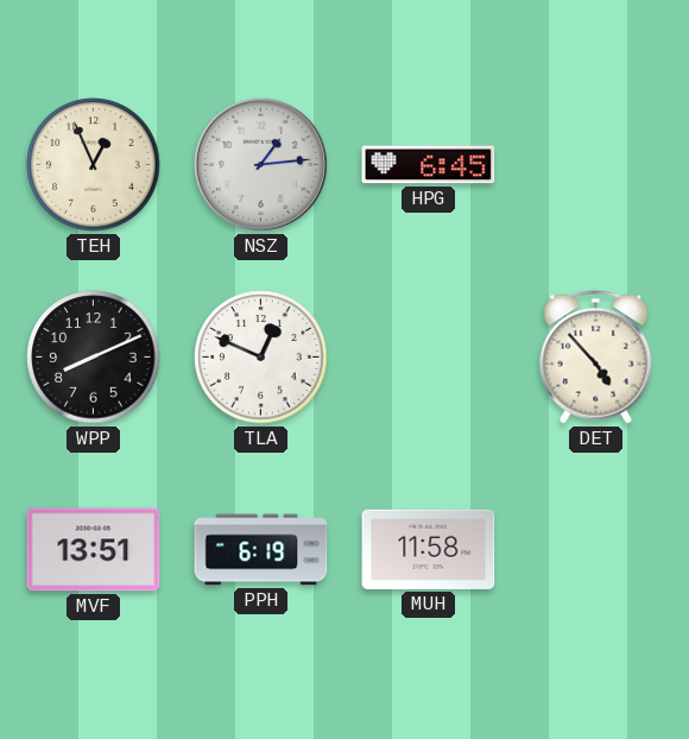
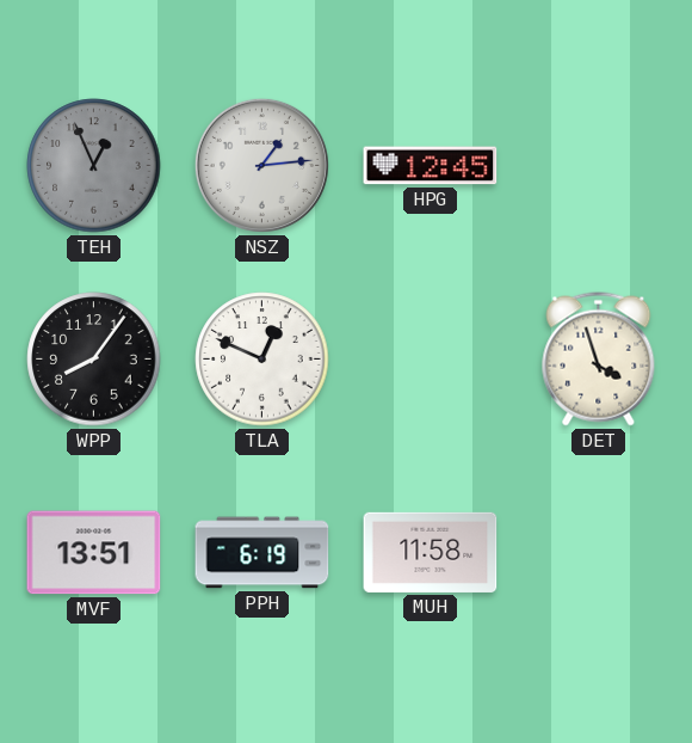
TEH dial: cream -> grey (94, 166)
HPG: 6:45 -> 12:45 (431, 166)
WPP: 8:11 -> 8:06 (94, 360)
DET: 4:53 -> 3:57 (599, 360)
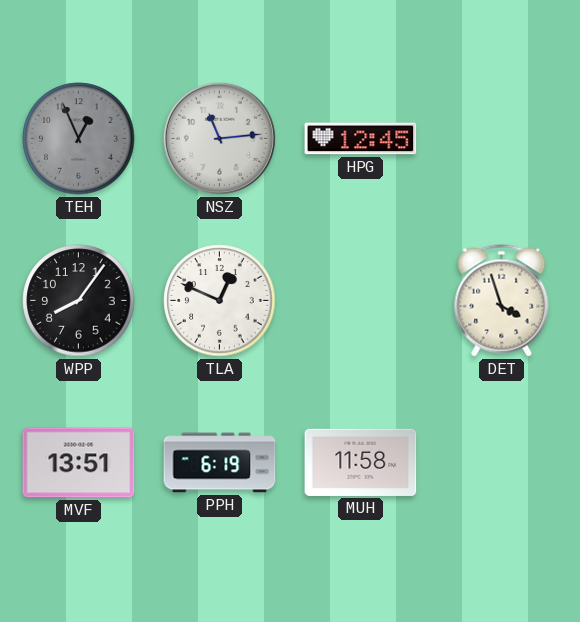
NSZ: 1:14 -> 11:14 (219, 138)
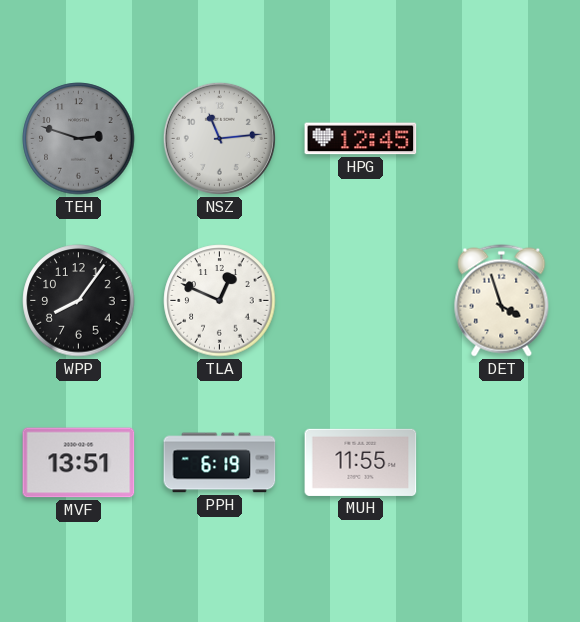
TEH: 12:56 -> 2:48 (79, 139)
MUH: 11:58 -> 11:55 (361, 462)
